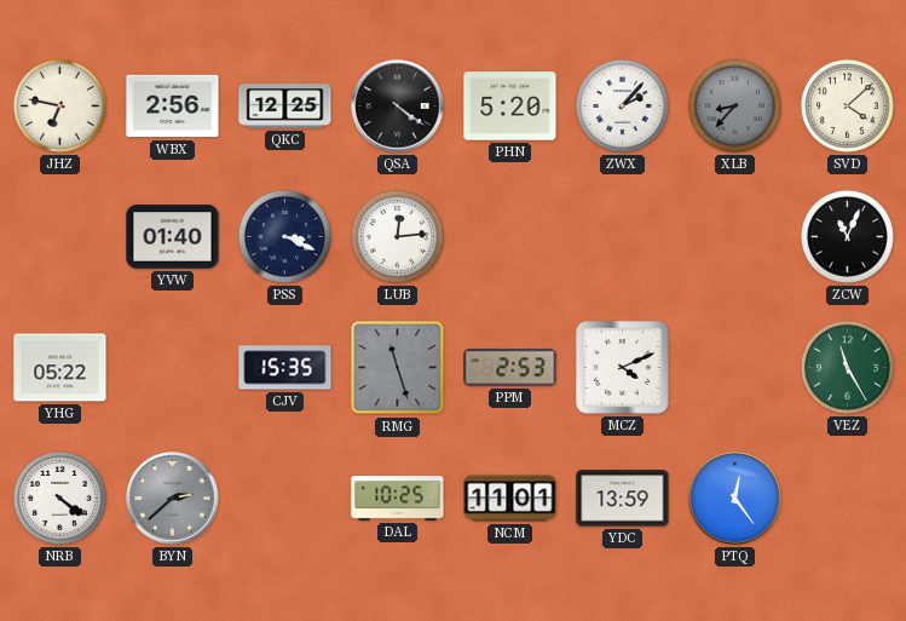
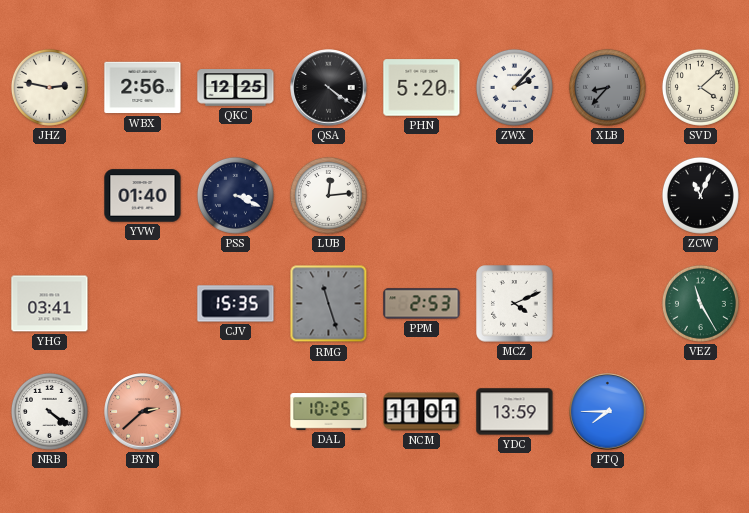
JHZ: 6:47 -> 2:47 (49, 87)
YHG: 05:22 -> 03:41 (50, 304)
BYN dial: grey -> salmon (143, 412)
PTQ: 12:24 -> 7:45 (608, 412)
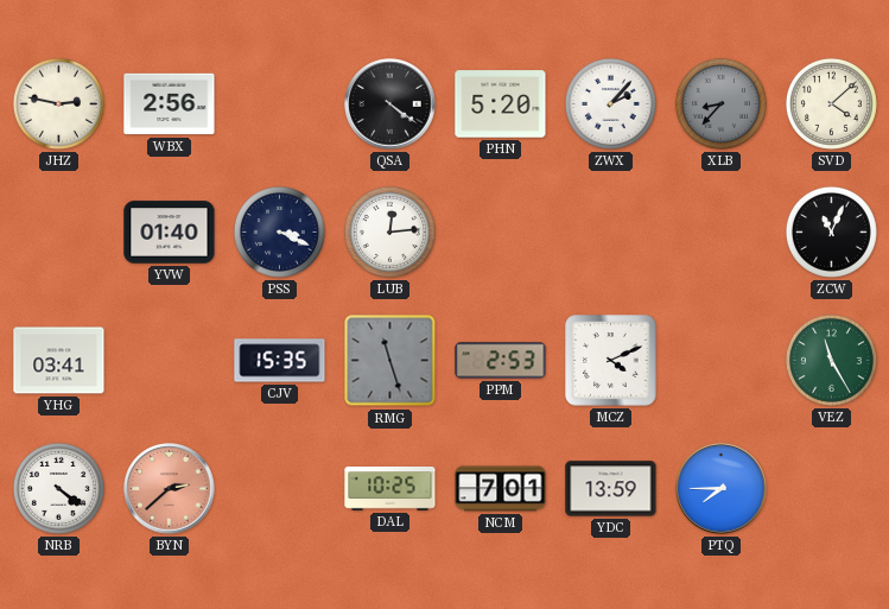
QKC: 12:25 -> none (236, 88)
NCM: 11:01 -> 7:01 (501, 489)
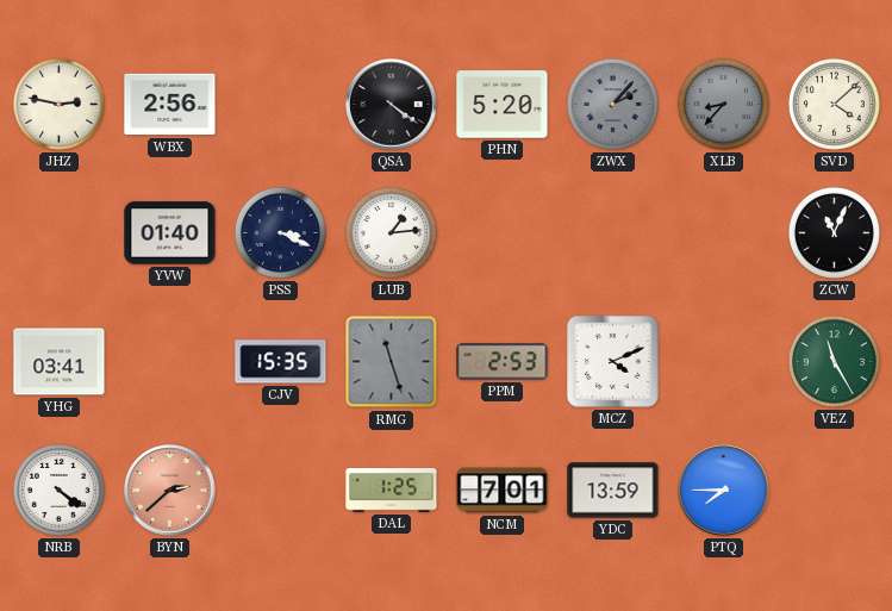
ZWX dial: white -> grey (612, 104)
LUB: 12:14 -> 1:14 (391, 232)
DAL: 10:25 -> 1:25 (392, 491)
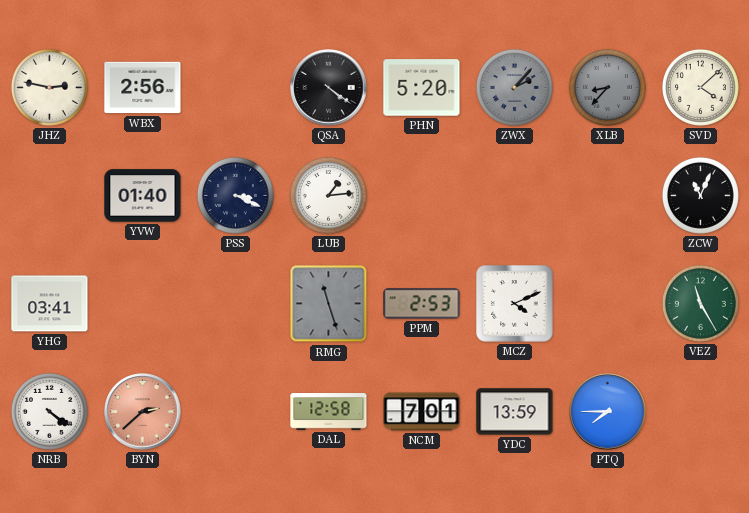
CJV: 15:35 -> none (281, 362)
DAL: 1:25 -> 12:58 (329, 412)
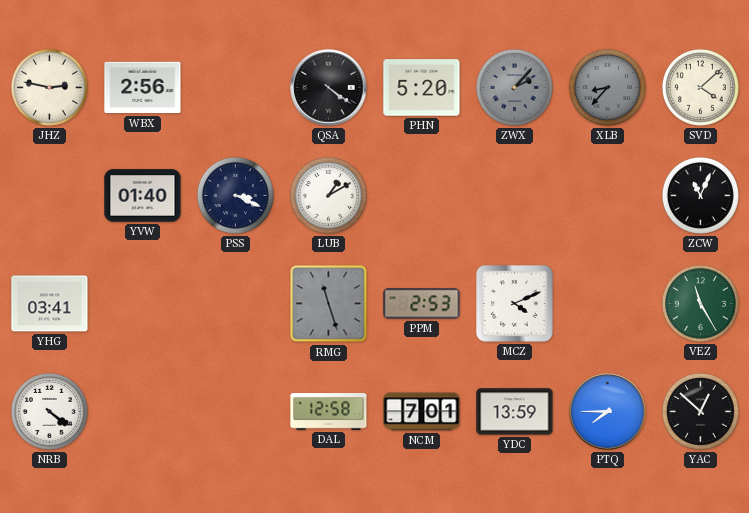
LUB: 1:14 -> 1:10 (328, 195)
BYN: 2:38 -> none (143, 412)
YAC: none -> 12:52 (700, 411)
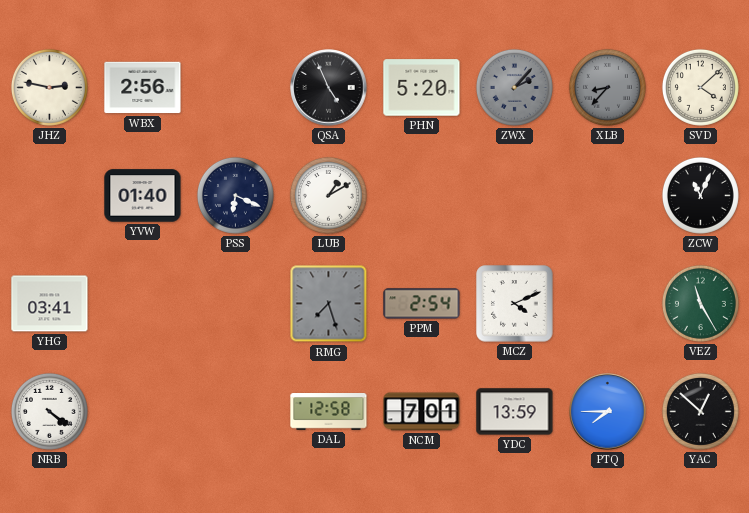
QSA: 4:21 -> 4:56 (329, 88)
PSS: 3:19 -> 6:19 (235, 195)
RMG: 11:27 -> 7:27 (329, 304)
PPM: 2:53 -> 2:54 (422, 304)
